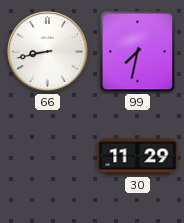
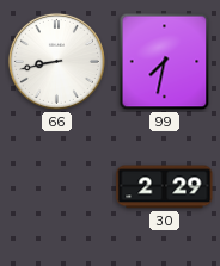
30: 11:29 -> 2:29 (165, 187)
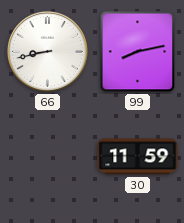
99: 7:32 -> 8:13 (138, 52)
30: 2:29 -> 11:59 (138, 157)
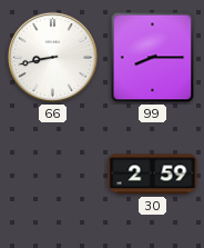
99: 8:13 -> 8:15 (153, 58)
30: 11:59 -> 2:59 (153, 175)
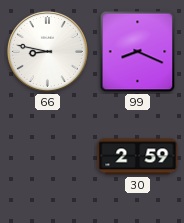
66: 8:43 -> 8:47 (47, 51)
99: 8:15 -> 8:19 (138, 52)
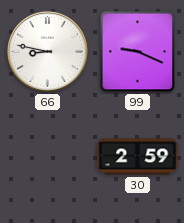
99: 8:19 -> 9:19 (138, 52)
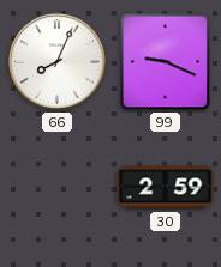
66: 8:47 -> 8:04 (56, 61)
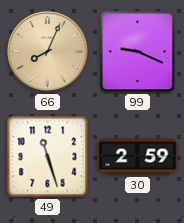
66 dial: white -> champagne (47, 51)
49: none -> 11:27 (48, 157)
